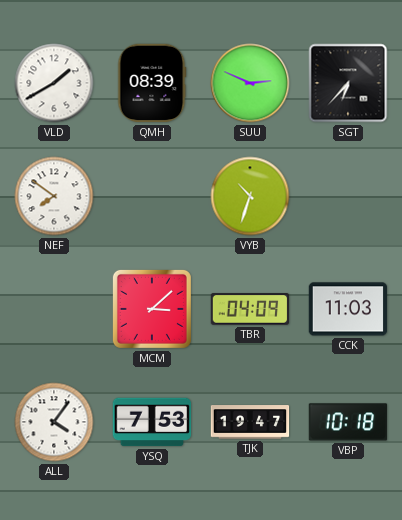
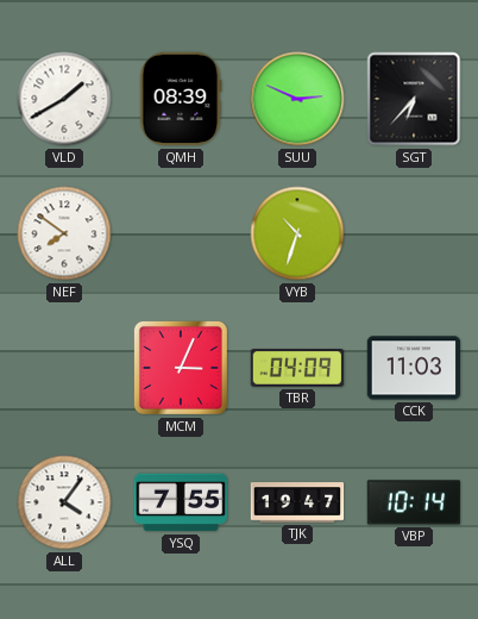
MCM: 3:08 -> 3:04 (181, 368)
YSQ: 7:53 -> 7:55 (181, 502)
VBP: 10:18 -> 10:14 (414, 502)
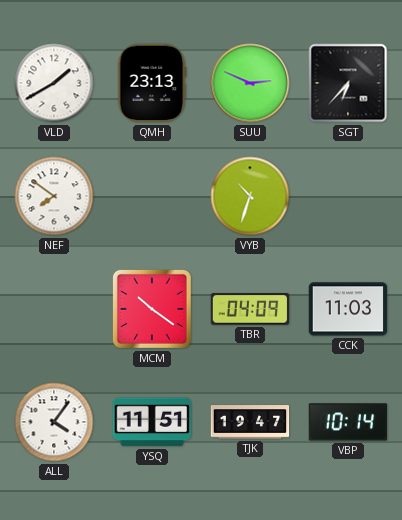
QMH: 08:39 -> 23:13 (152, 83)
MCM: 3:04 -> 10:21 (152, 309)
YSQ: 7:55 -> 11:51 (152, 422)
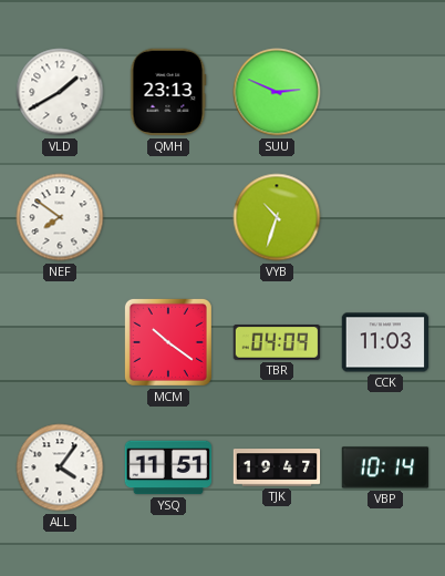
SGT: 6:37 -> none (348, 83)
